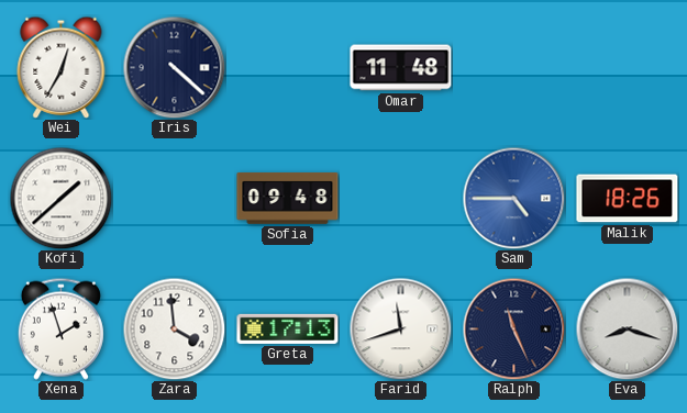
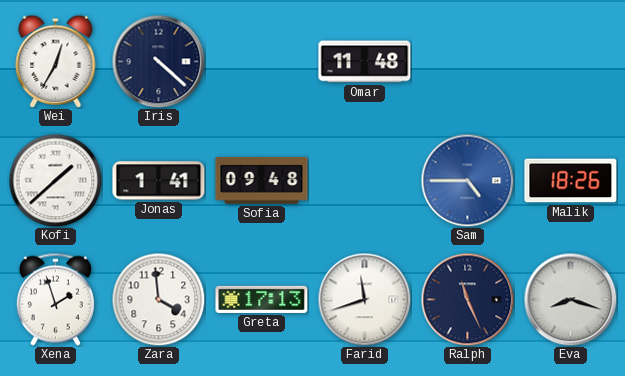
Jonas: none -> 1:41 (159, 181)
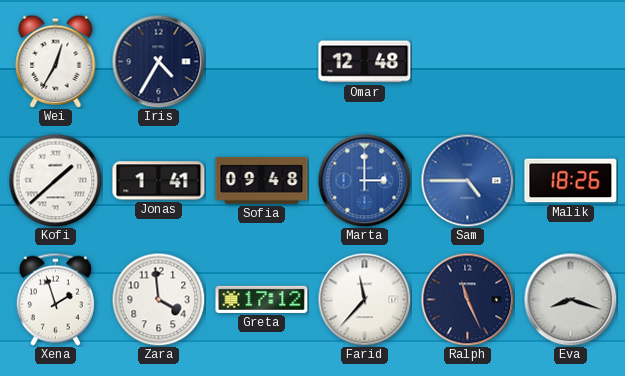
Iris: 4:22 -> 4:35 (158, 61)
Omar: 11:48 -> 12:48 (365, 62)
Marta: none -> 3:00 (364, 180)
Greta: 17:13 -> 17:12 (262, 299)
Farid: 11:42 -> 11:37 (364, 299)
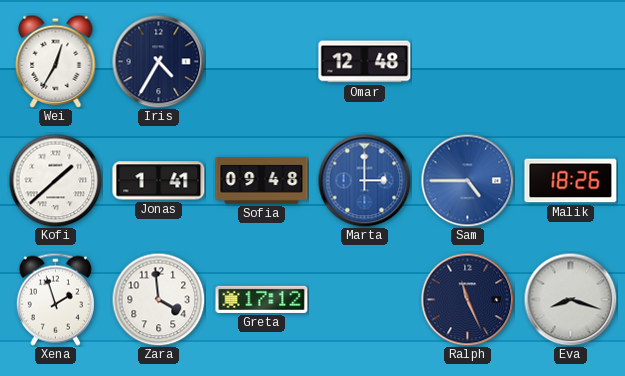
Farid: 11:37 -> none (364, 299)
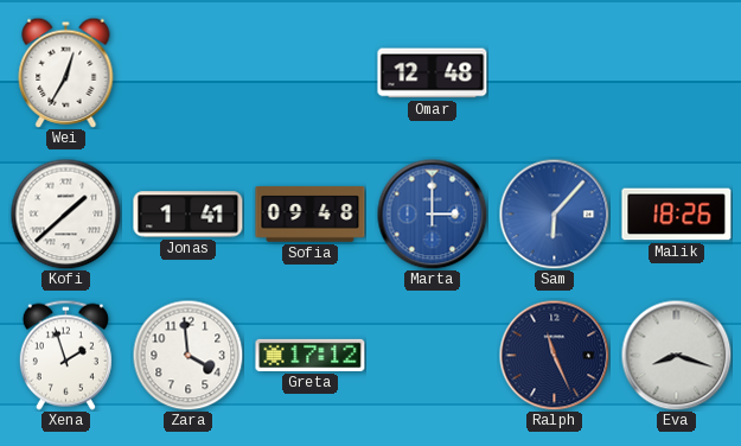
Iris: 4:35 -> none (158, 61)
Sam: 4:45 -> 6:07 (554, 214)
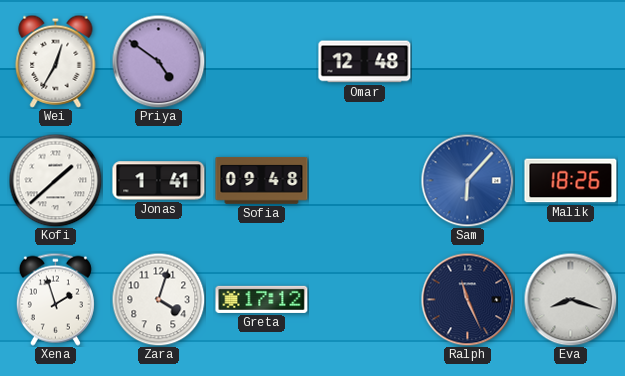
Priya: none -> 4:51 (158, 61)
Marta: 3:00 -> none (432, 214)
Zara: 3:59 -> 4:03 (158, 299)
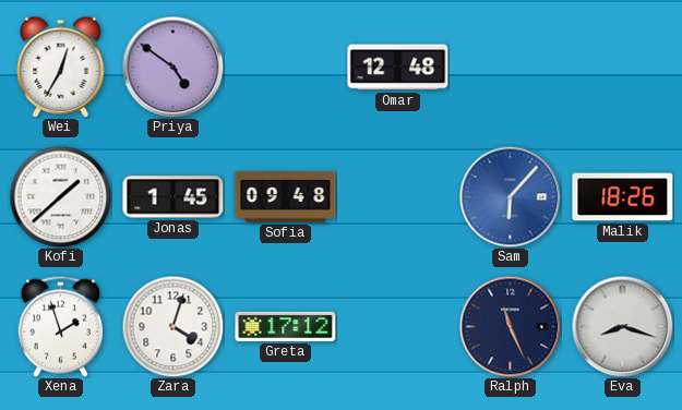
Jonas: 1:41 -> 1:45 (174, 197)
